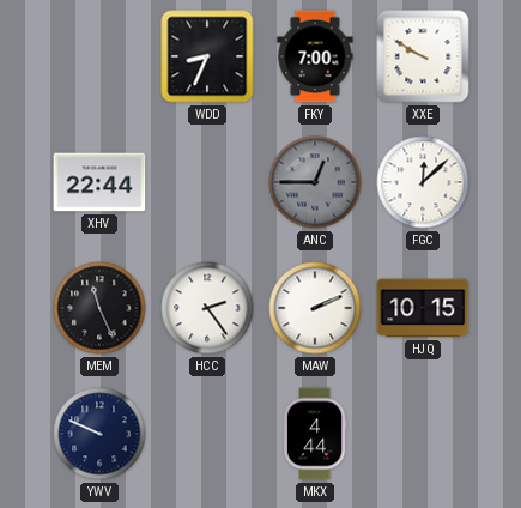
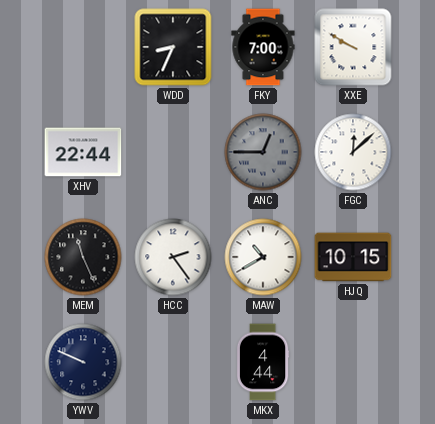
MAW: 2:11 -> 10:40 (263, 257)
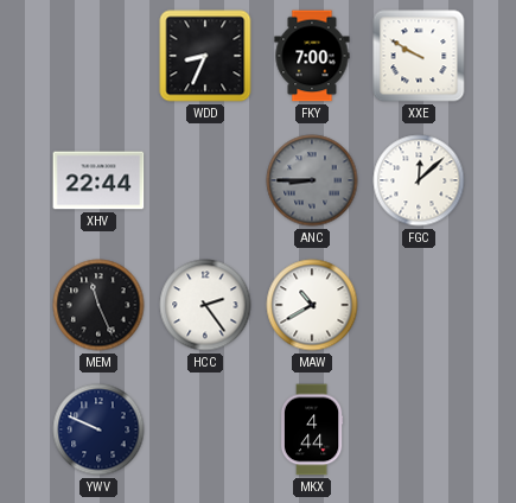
ANC: 12:45 -> 8:45 (312, 180)
HJQ: 10:15 -> none (353, 257)
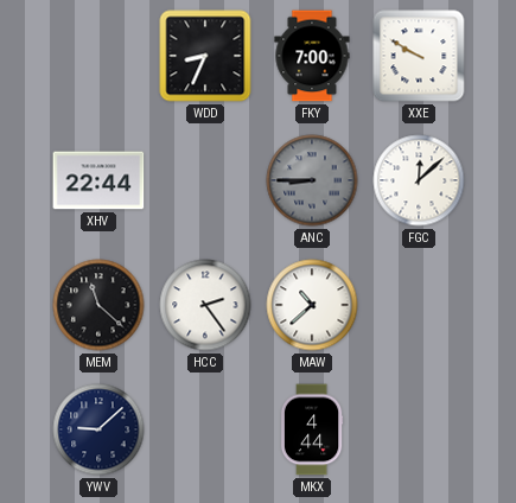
MEM: 11:26 -> 11:22 (98, 305)
MAW: 10:40 -> 10:38 (312, 305)
YWV: 9:49 -> 9:08 (98, 429)
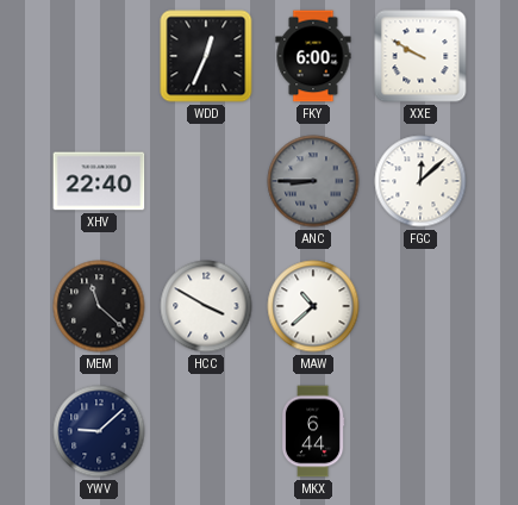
WDD: 8:34 -> 12:34 (206, 56)
FKY: 7:00 -> 6:00 (313, 56)
XHV: 22:44 -> 22:40 (99, 181)
HCC: 2:24 -> 3:50 (206, 306)
MKX: 4:44 -> 6:44 (313, 431)
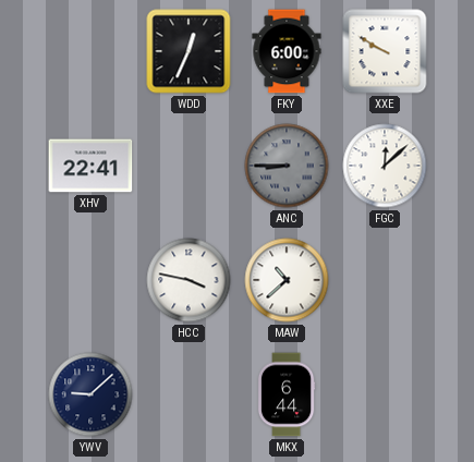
XHV: 22:40 -> 22:41 (90, 166)
MEM: 11:22 -> none (99, 306)
HCC: 3:50 -> 3:47 (189, 280)
